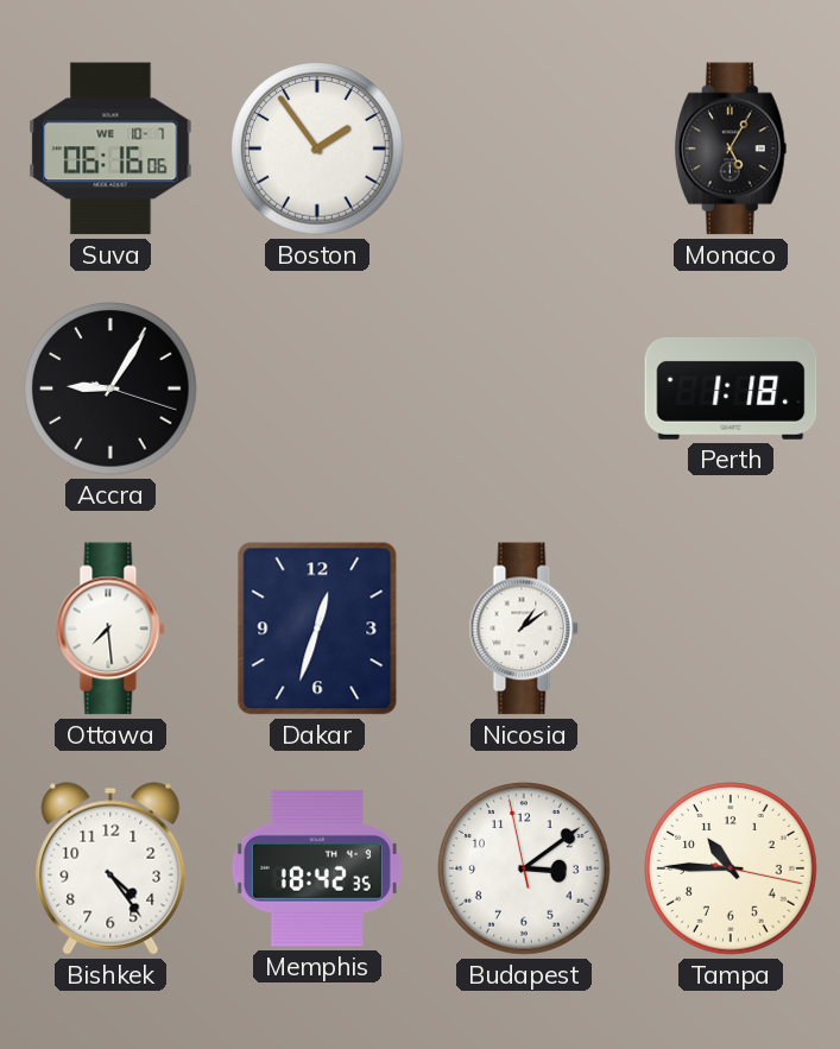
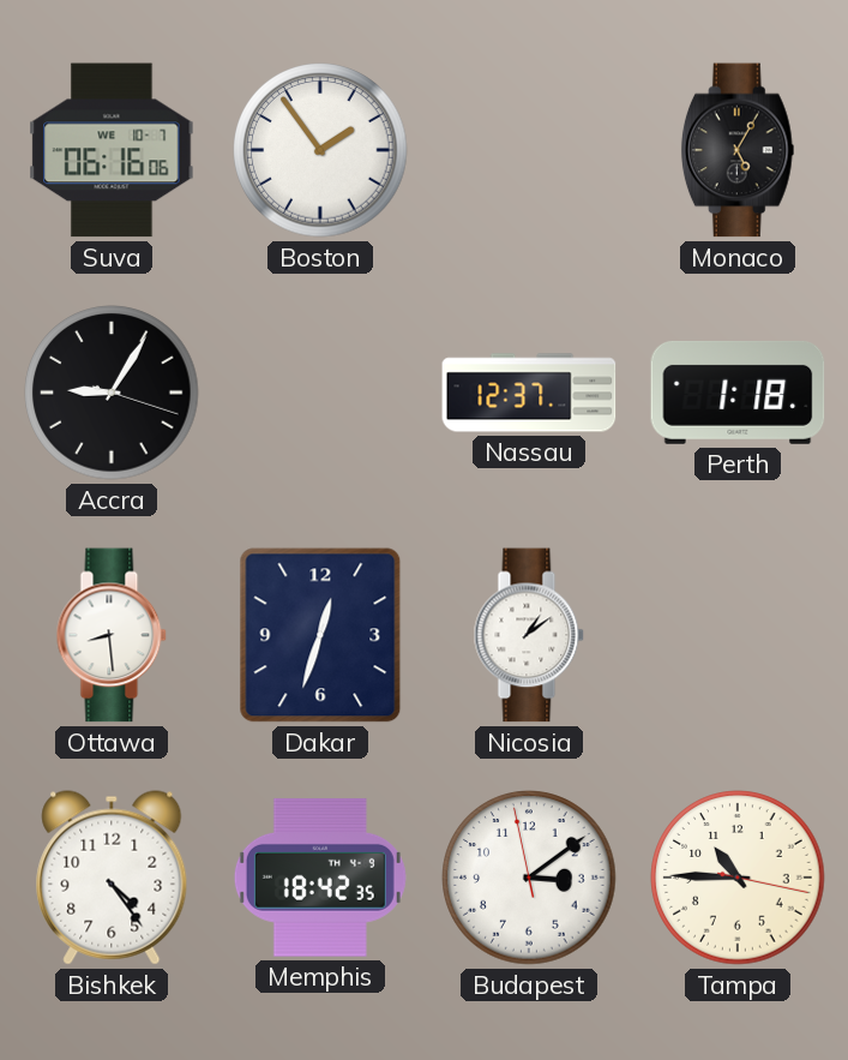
Nassau: none -> 12:37 (529, 393)
Ottawa: 7:29 -> 8:29 (112, 635)
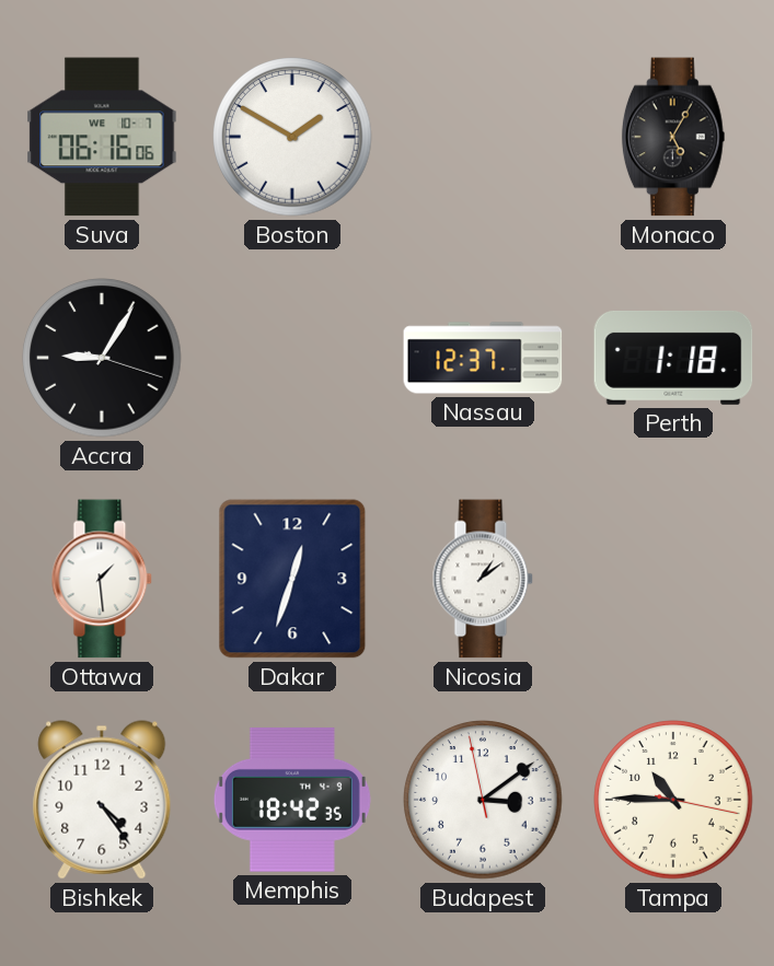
Boston: 1:54 -> 1:50 (292, 137)
Ottawa: 8:29 -> 1:29 (102, 579)
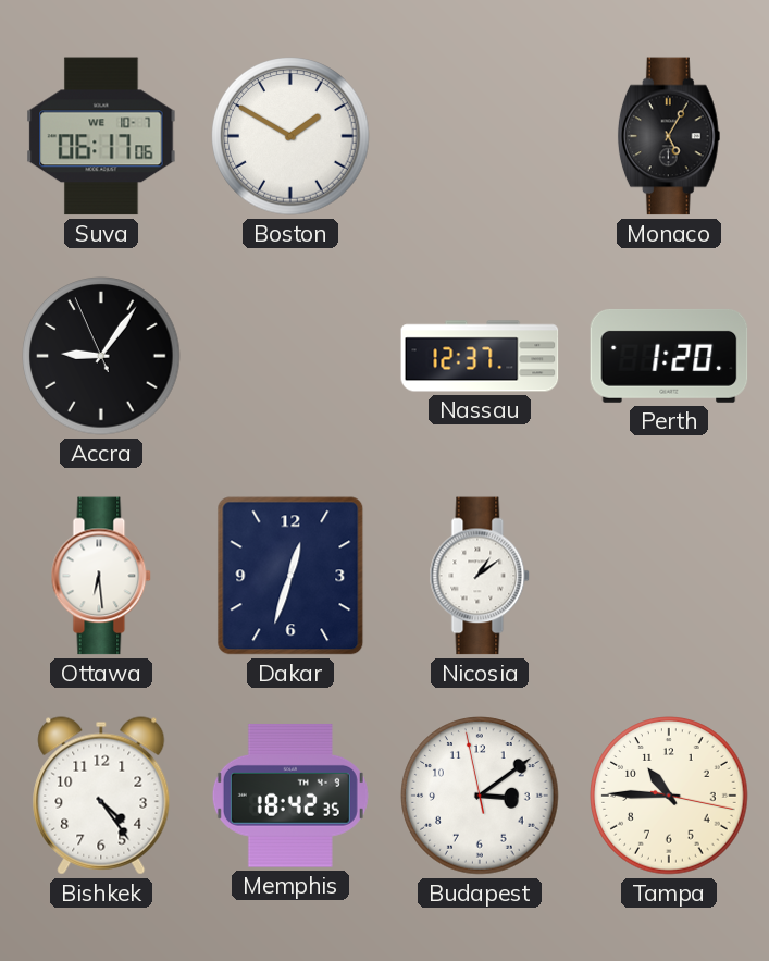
Suva: 06:16 -> 06:17 (101, 136)
Accra: 9:05:18 -> 9:05:56 (101, 356)
Perth: 1:18 -> 1:20 (669, 356)
Ottawa: 1:29 -> 6:29 (101, 576)
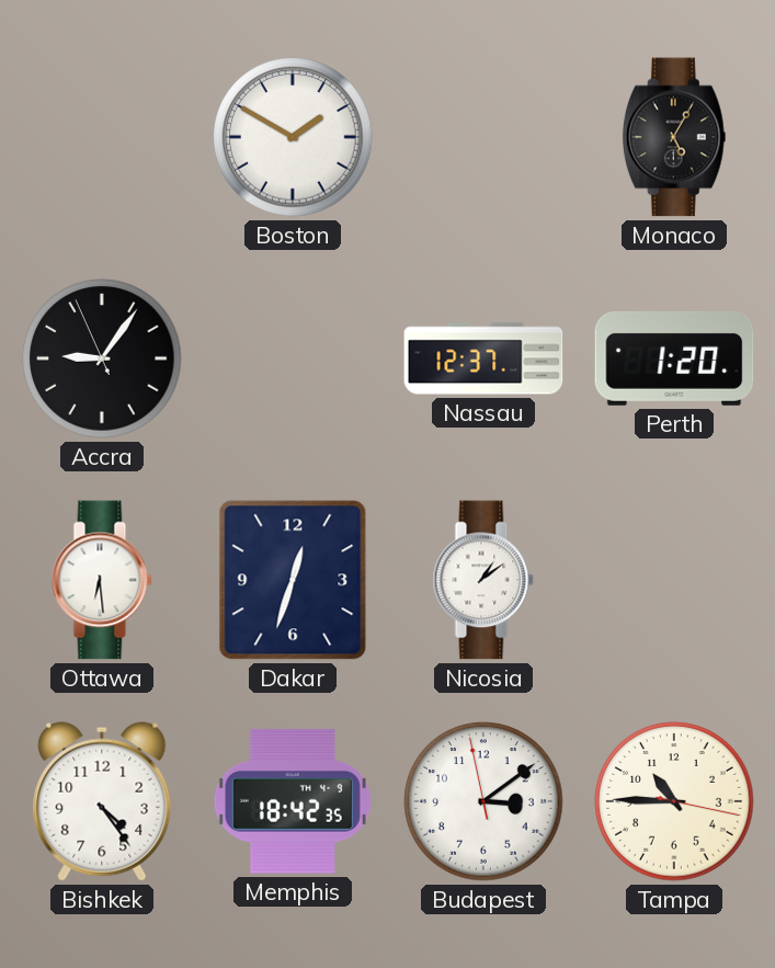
Suva: 06:17 -> none (101, 136)
